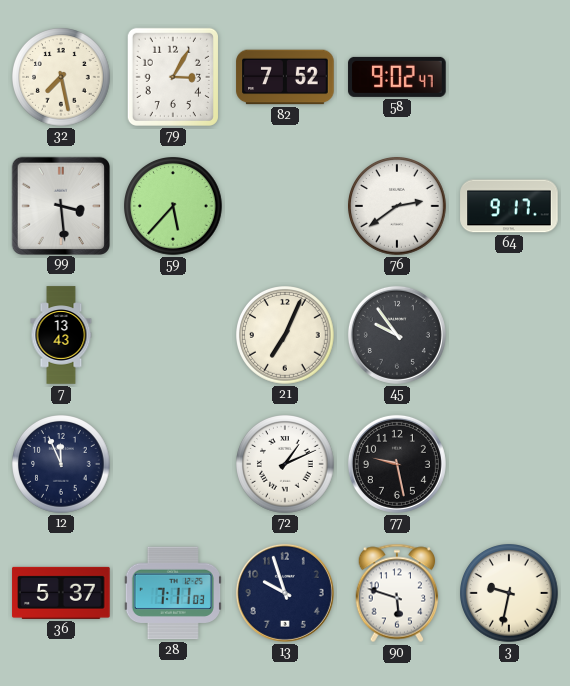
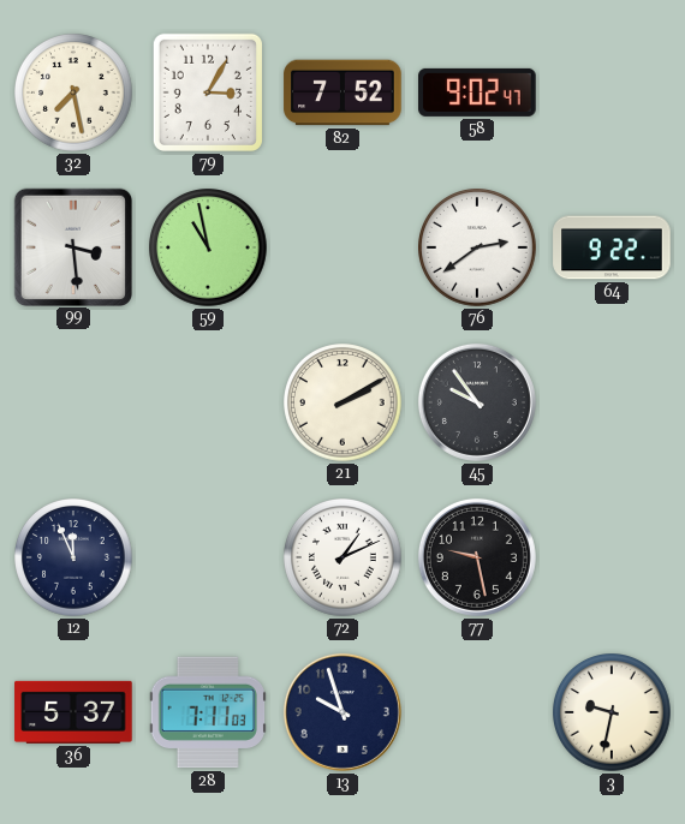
59: 5:37 -> 10:58 (209, 249)
64: 9:17 -> 9:22 (612, 247)
7: 13:43 -> none (61, 335)
21: 7:04 -> 2:10 (344, 404)
90: 5:48 -> none (397, 593)
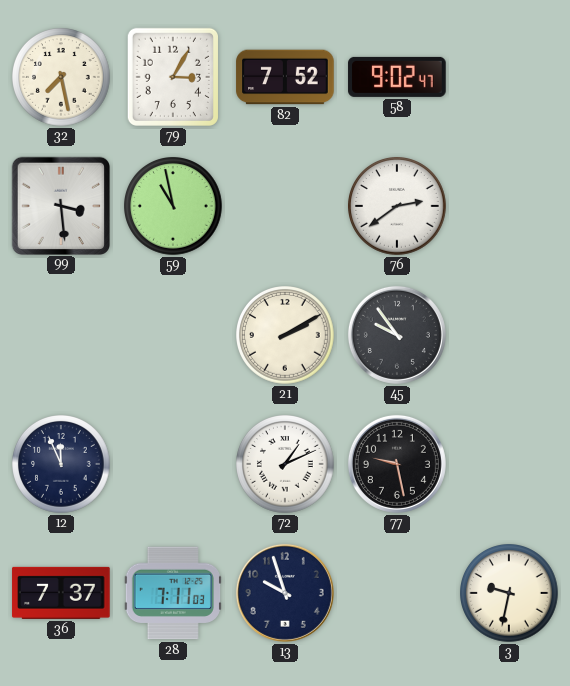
64: 9:22 -> none (612, 247)
36: 5:37 -> 7:37 (61, 593)
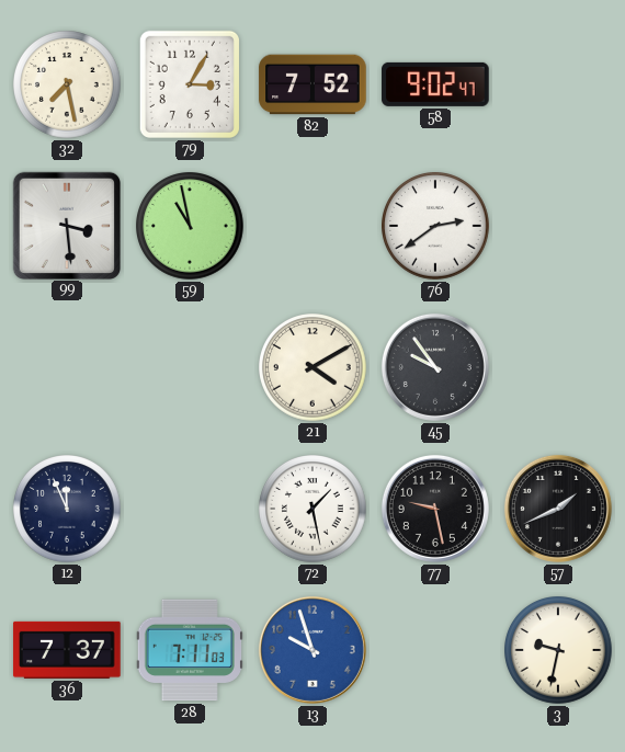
21: 2:10 -> 4:10 (314, 368)
72: 1:11 -> 1:28 (314, 510)
57: none -> 1:41 (558, 509)
13 dial: navy -> blue (312, 650)
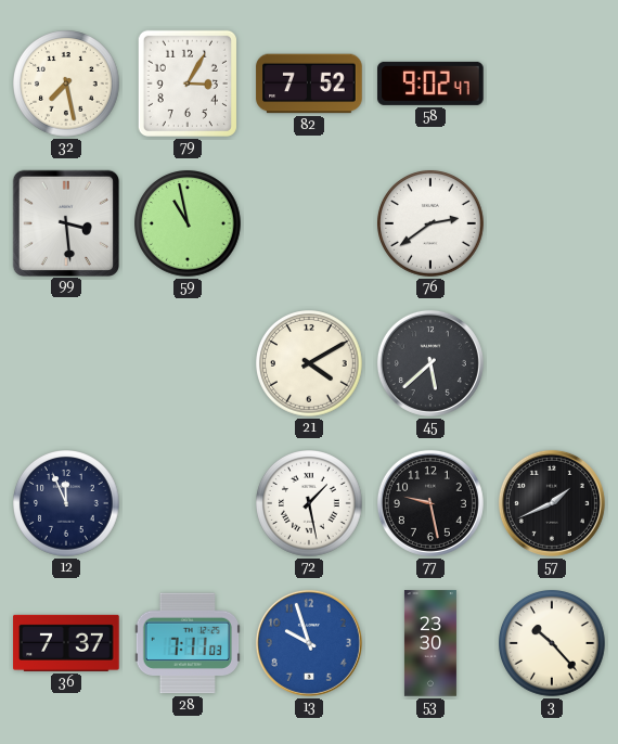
45: 9:54 -> 5:38 (430, 363)
53: none -> 23:30 (430, 643)
3: 9:32 -> 10:23 (553, 644)
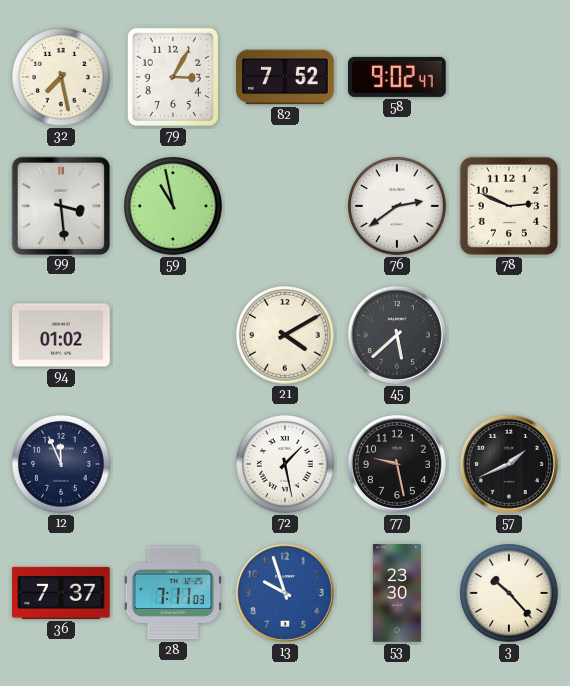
78: none -> 2:49 (509, 206)
94: none -> 01:02 (61, 335)
